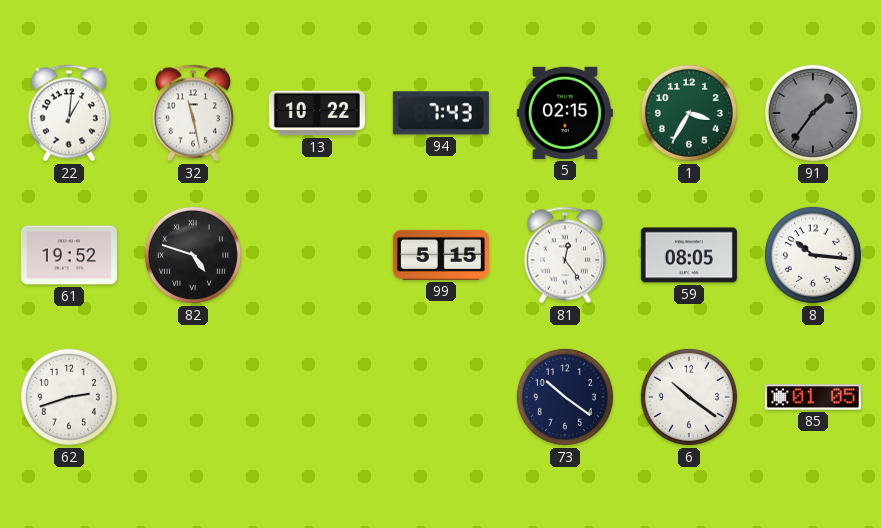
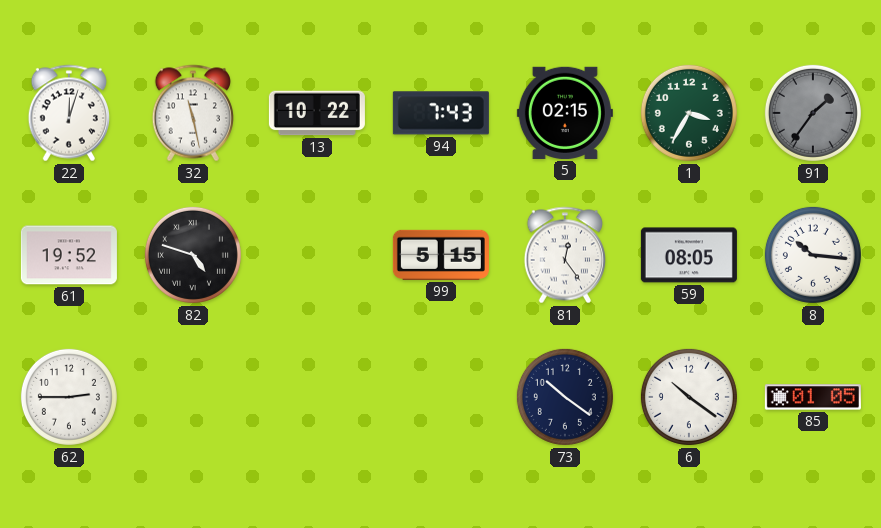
22: 1:01 -> 12:03 (68, 113)
62: 2:42 -> 2:45 (69, 397)
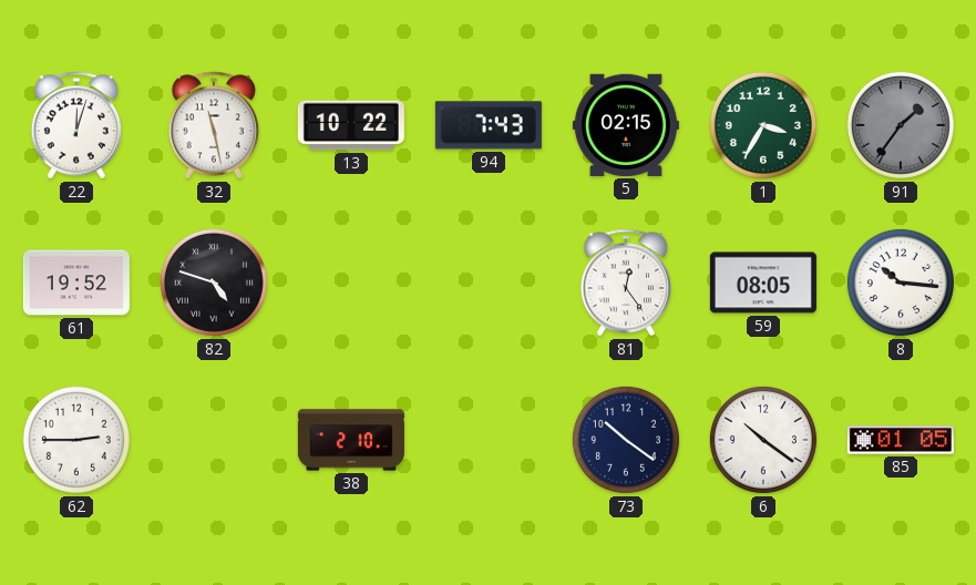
99: 5:15 -> none (441, 255)
38: none -> 2:10 (351, 440)
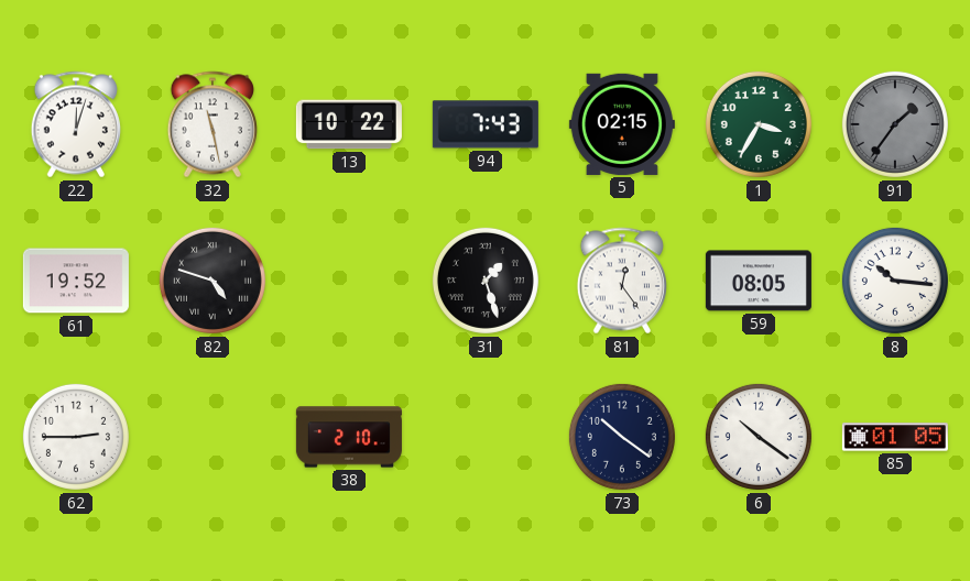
31: none -> 1:27 (486, 281)
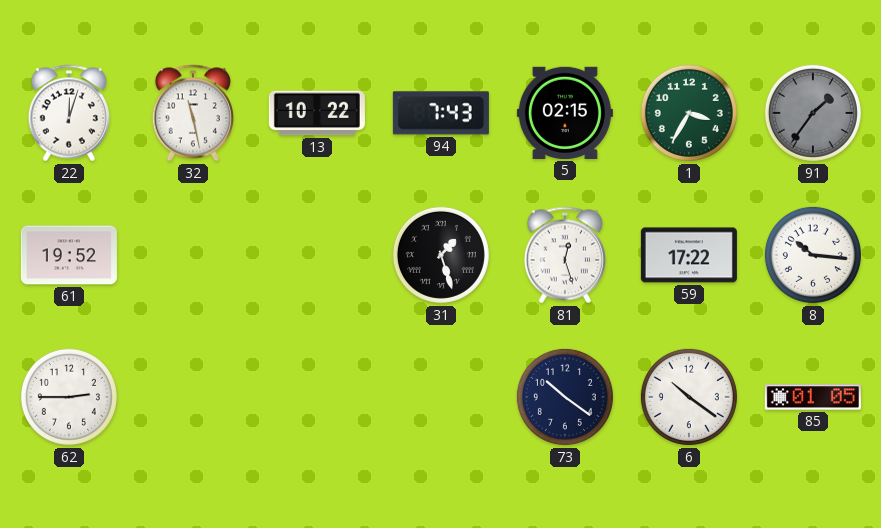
82: 4:48 -> none (212, 281)
81: 12:24 -> 12:27 (564, 255)
59: 08:05 -> 17:22 (689, 255)
38: 2:10 -> none (349, 437)
